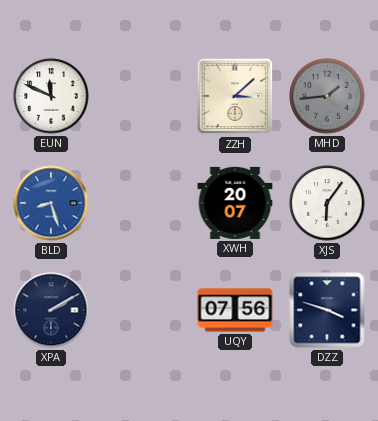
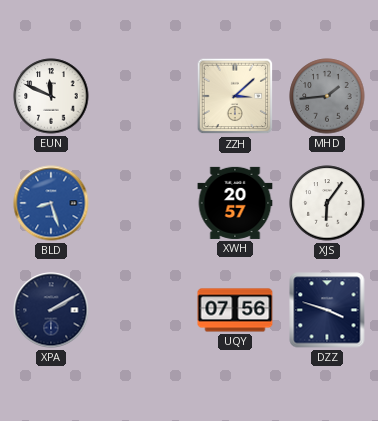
XWH: 20:07 -> 20:57 (235, 203)
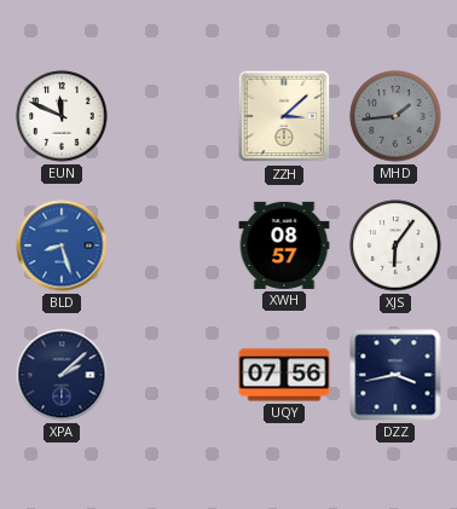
XWH: 20:57 -> 08:57 (284, 245)
XPA: 2:10 -> 2:08 (62, 375)
DZZ: 3:48 -> 3:43 (395, 375)
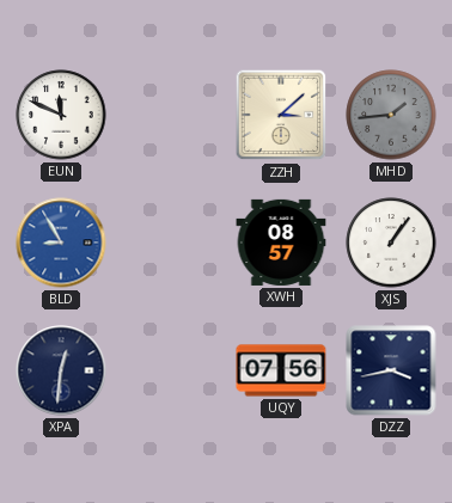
BLD: 8:27 -> 8:55 (61, 243)
XJS: 6:06 -> 1:06 (391, 243)
XPA: 2:08 -> 12:31 (61, 370)
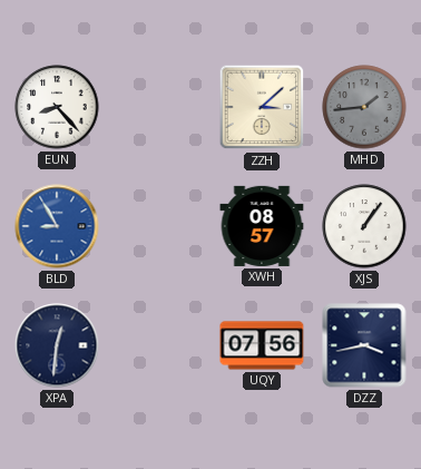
EUN: 11:49 -> 8:23 (57, 107)
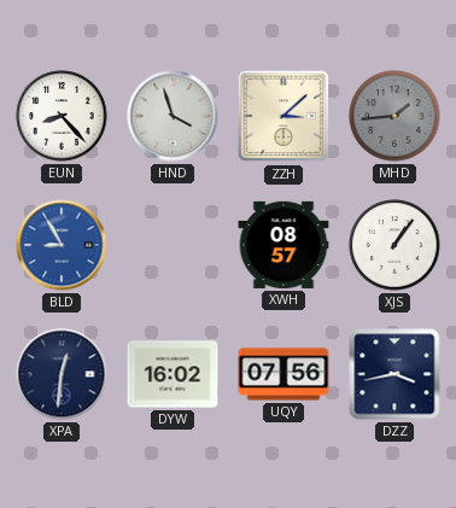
HND: none -> 3:57 (173, 116)
DYW: none -> 16:02 (173, 374)
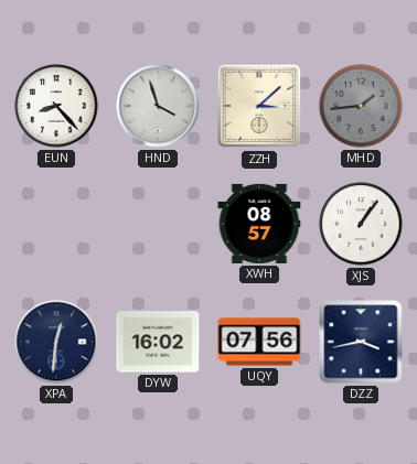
BLD: 8:55 -> none (62, 245)
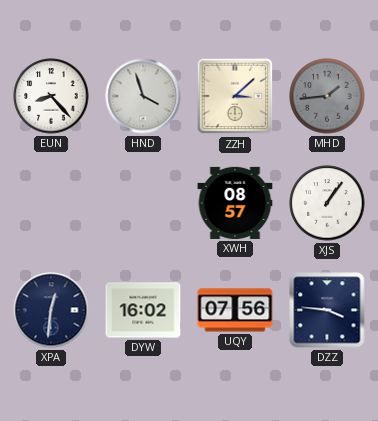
DZZ: 3:43 -> 3:46 (327, 310)
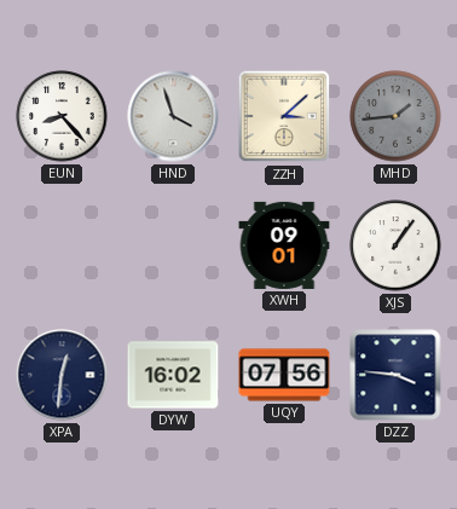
XWH: 08:57 -> 09:01 (284, 245)
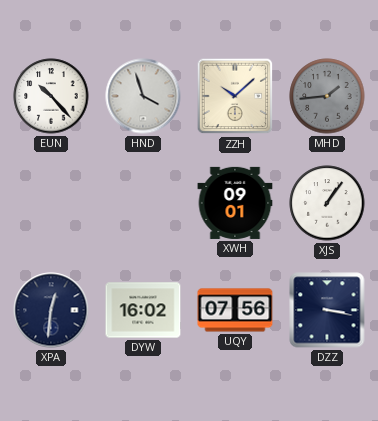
EUN: 8:23 -> 10:23 (51, 96)
ZZH: 3:08 -> 10:08 (235, 96)
DZZ: 3:46 -> 3:17 (327, 310)
